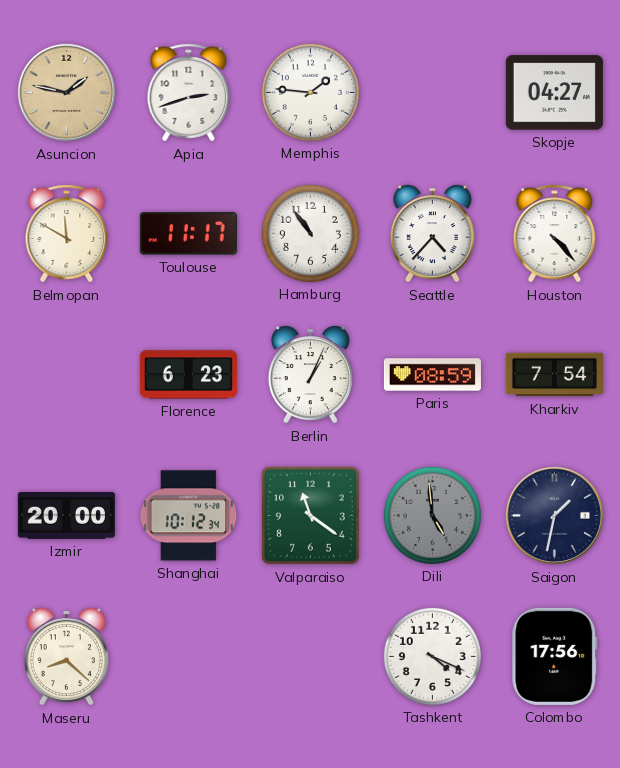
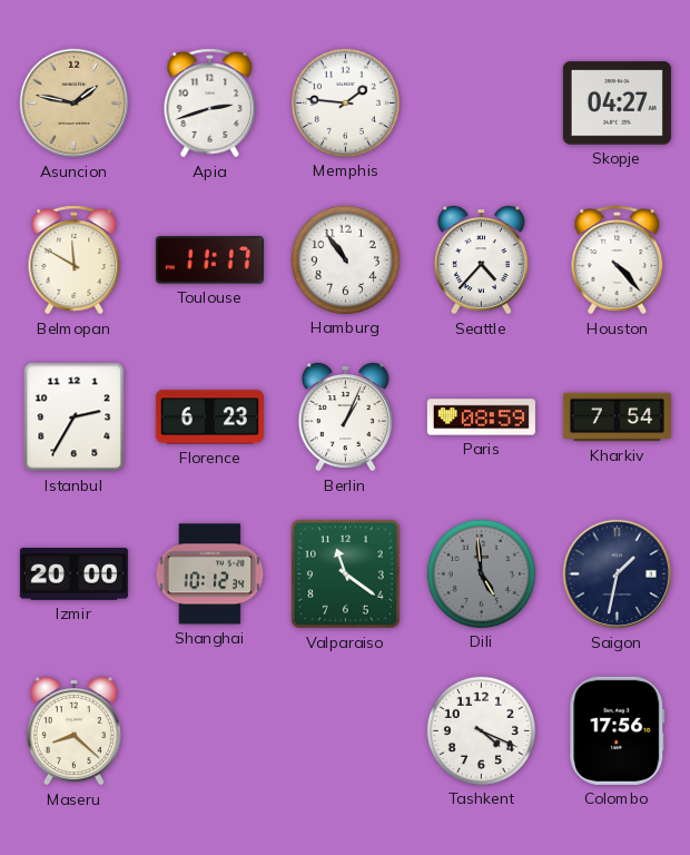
Istanbul: none -> 2:35 (75, 417)
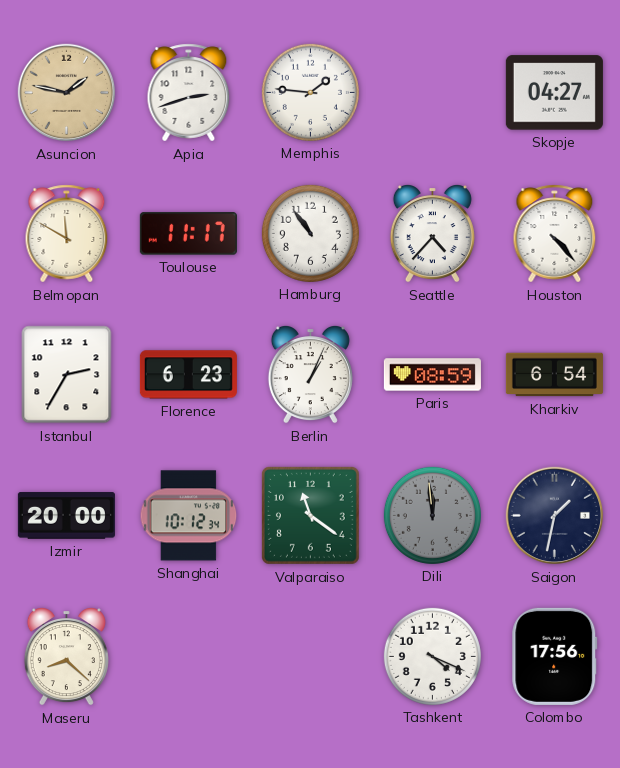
Kharkiv: 7:54 -> 6:54 (554, 375)
Dili: 4:59 -> 11:59 (432, 515)
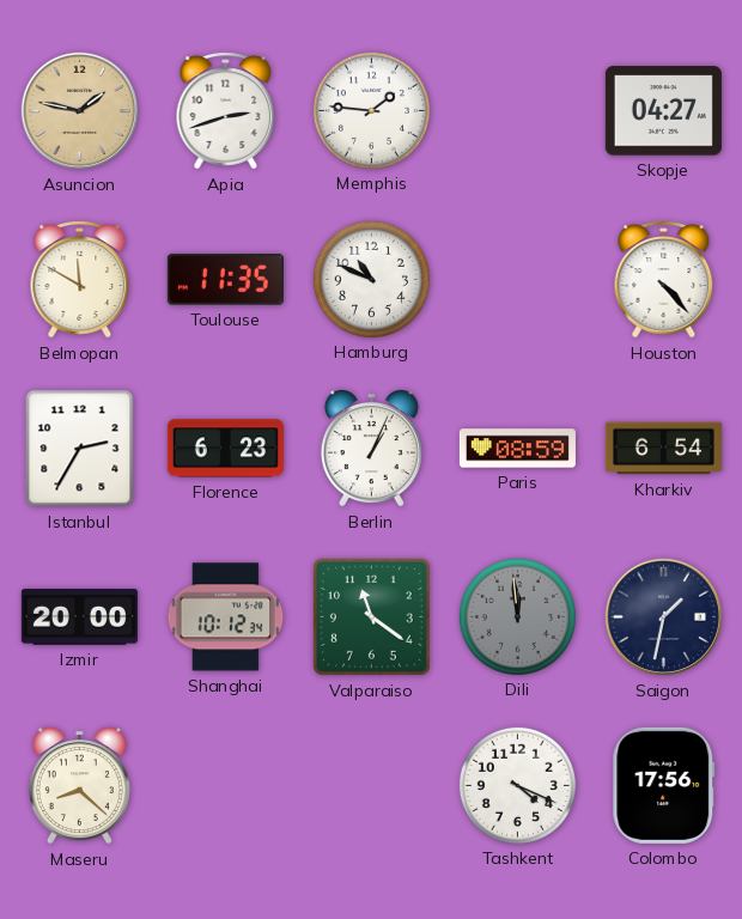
Toulouse: 11:17 -> 11:35 (225, 280)
Hamburg: 10:54 -> 10:49 (371, 279)
Seattle: 4:37 -> none (432, 234)
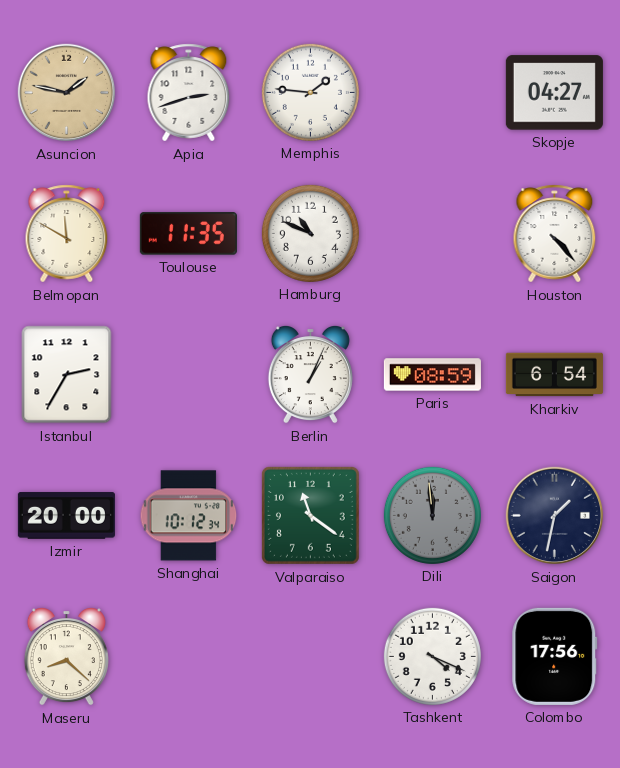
Florence: 6:23 -> none (225, 449)
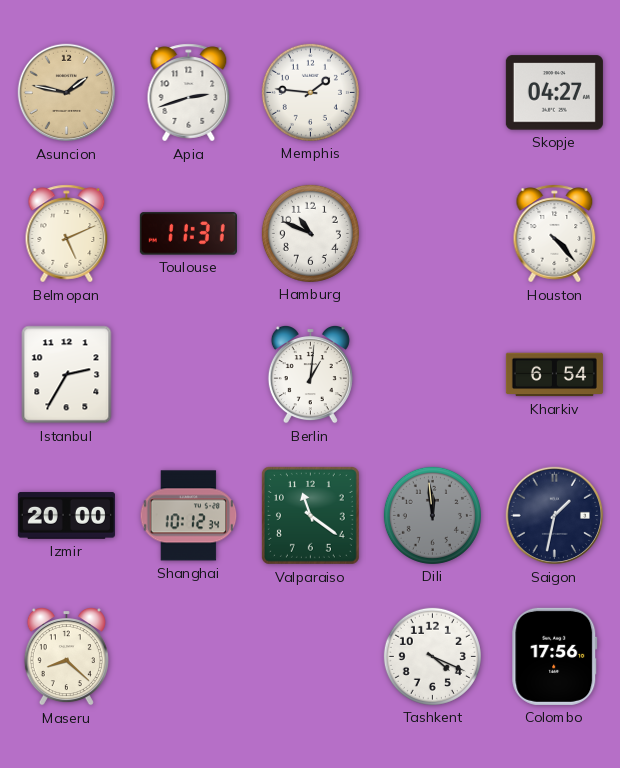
Belmopan: 11:50 -> 5:11 (67, 234)
Toulouse: 11:35 -> 11:31 (188, 234)
Berlin: 1:04 -> 1:01 (310, 375)
Paris: 08:59 -> none (432, 375)
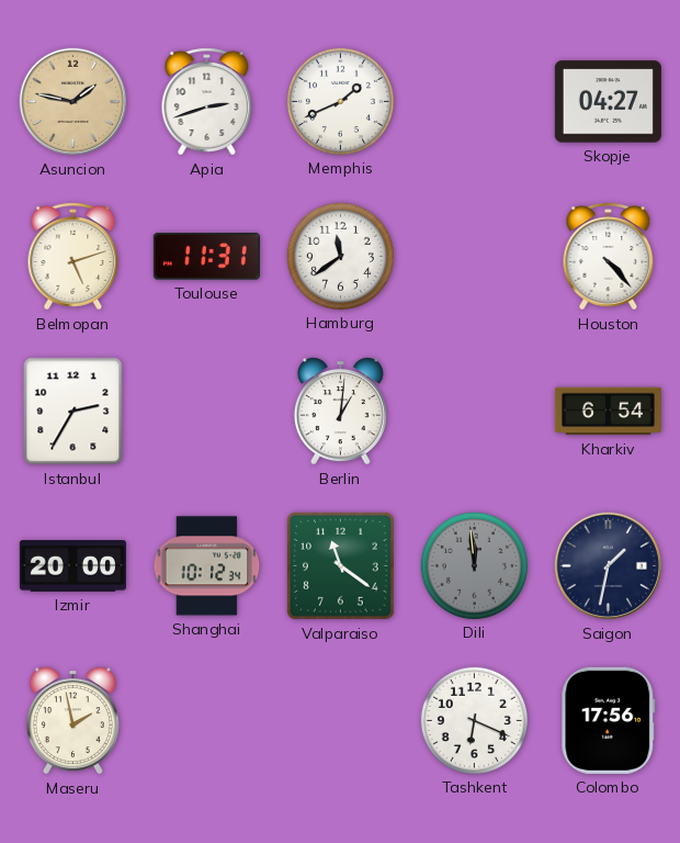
Memphis: 1:46 -> 1:41 (340, 101)
Belmopan: 5:11 -> 5:12 (73, 257)
Hamburg: 10:49 -> 11:39 (340, 256)
Maseru: 8:22 -> 1:58 (72, 721)
Tashkent: 4:19 -> 6:19 (474, 720)
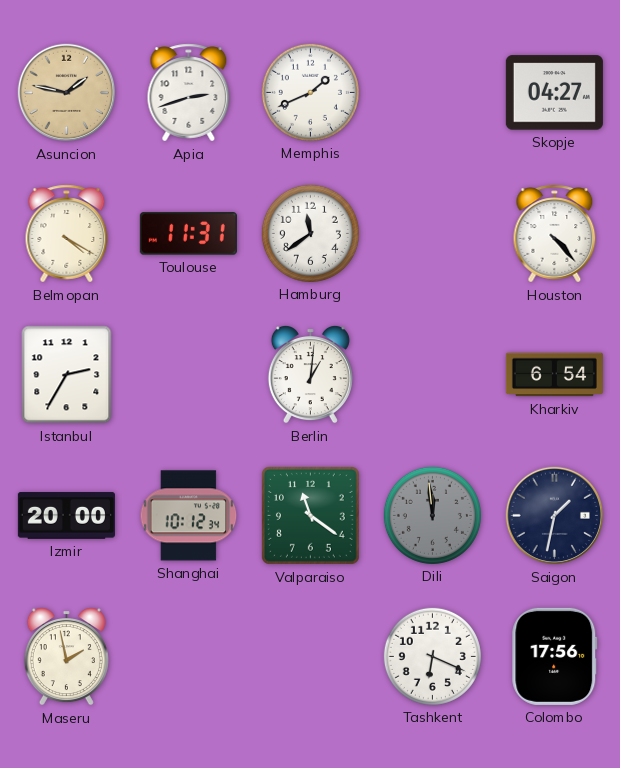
Belmopan: 5:12 -> 4:20 (67, 234)
